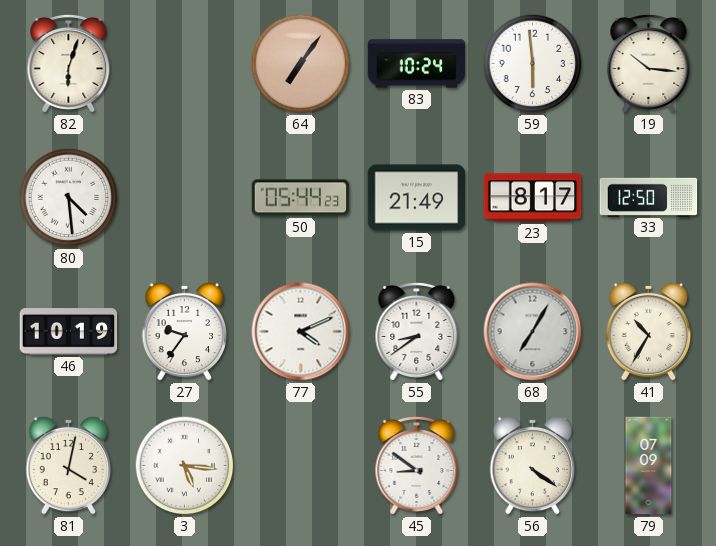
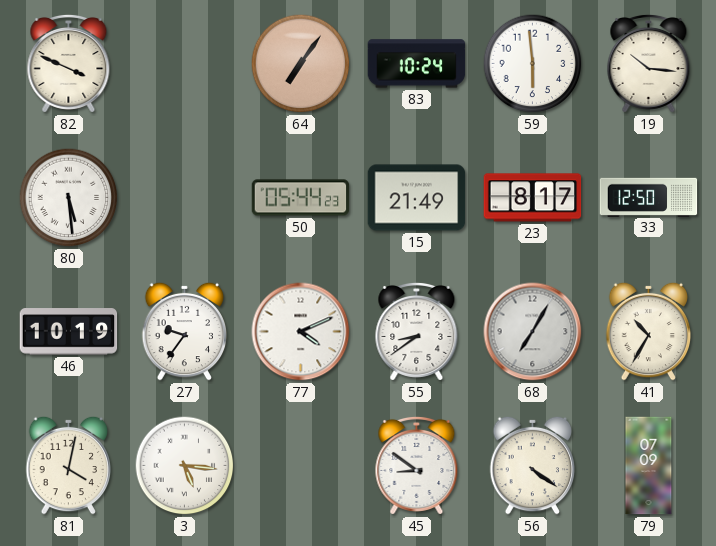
82: 6:03 -> 3:49 (69, 63)
80: 4:29 -> 5:29 (69, 198)
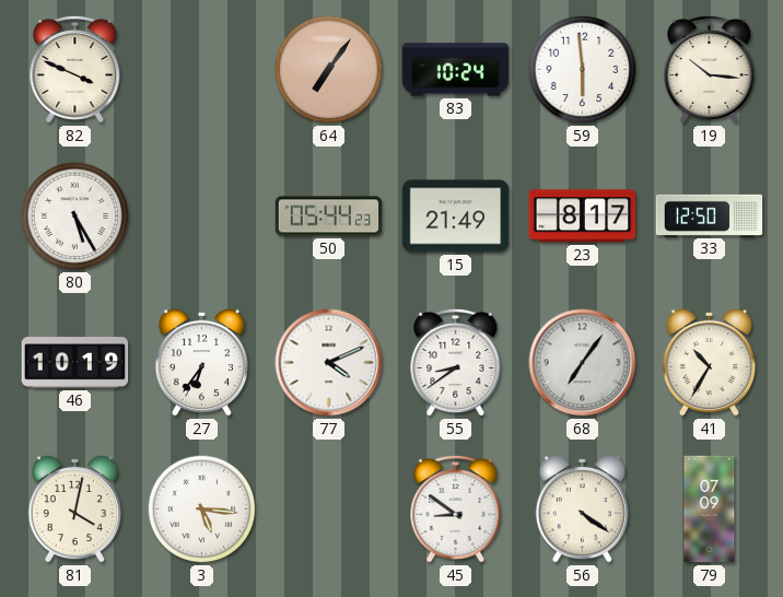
80: 5:29 -> 5:25 (75, 216)
27: 9:36 -> 6:36 (202, 362)
68: 7:05 -> 7:06 (583, 363)
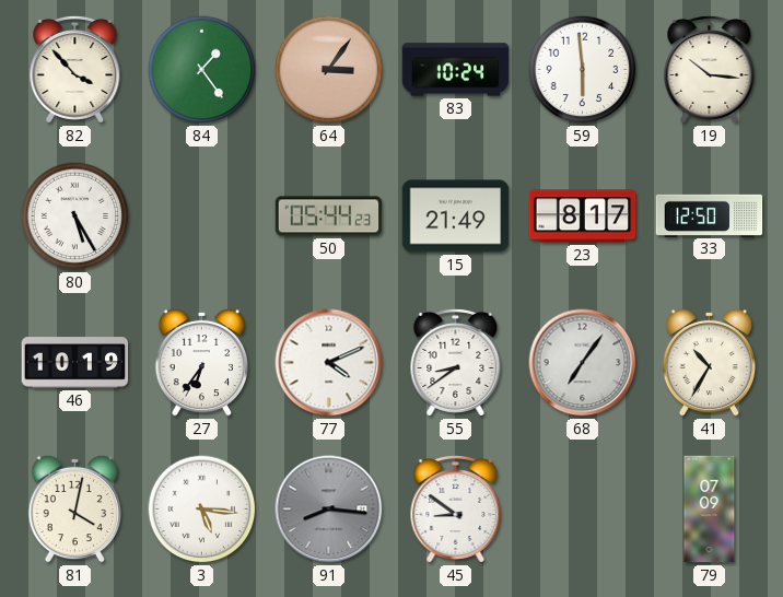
82: 3:49 -> 3:53 (75, 69)
84: none -> 1:24 (202, 70)
64: 7:06 -> 3:06 (329, 70)
91: none -> 8:16 (329, 510)
56: 4:21 -> none (583, 508)
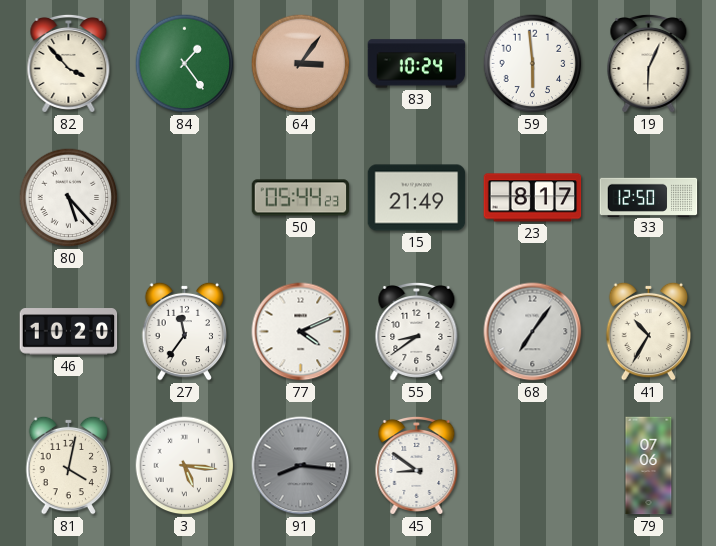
19: 10:16 -> 6:04 (649, 63)
80: 5:25 -> 5:23 (69, 198)
46: 10:19 -> 10:20 (69, 332)
27: 6:36 -> 11:36 (185, 331)
79: 07:09 -> 07:06 (649, 466)
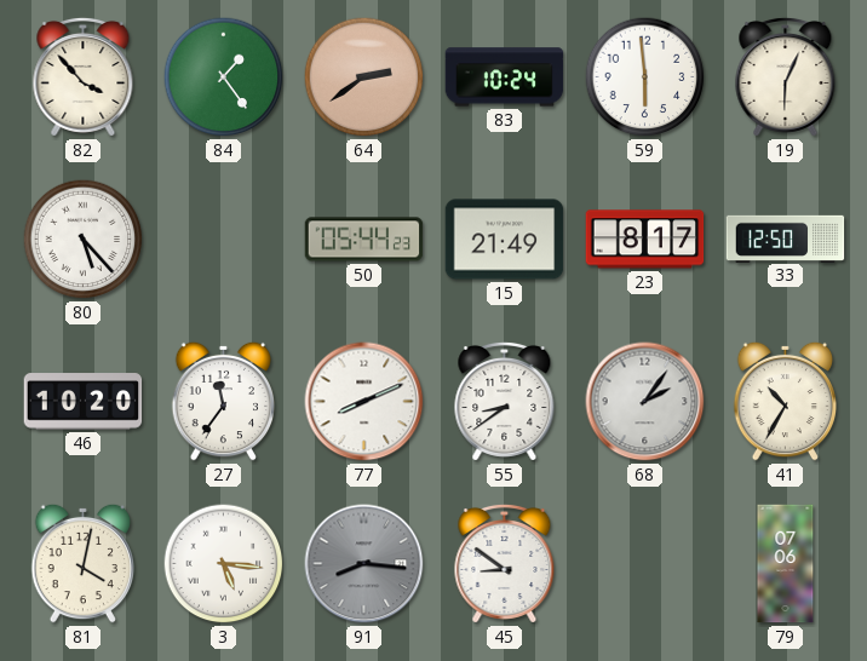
64: 3:06 -> 2:39 (364, 77)
77: 4:11 -> 8:11 (364, 402)
68: 7:06 -> 2:06 (645, 402)
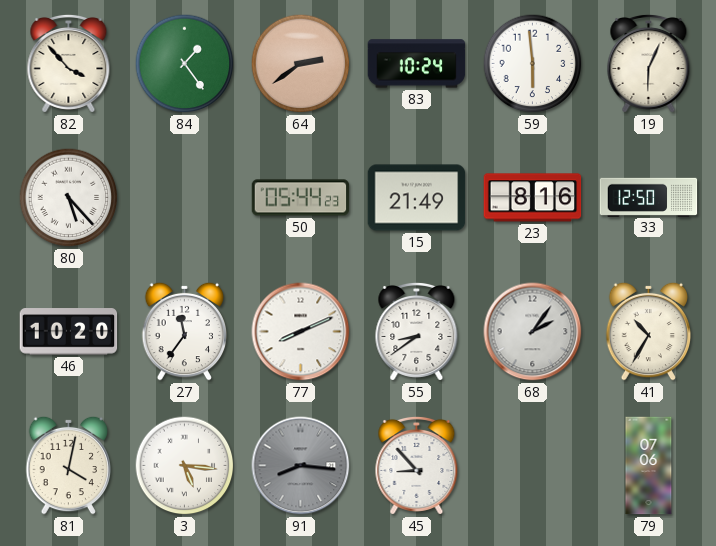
23: 8:17 -> 8:16 (533, 198)
45: 8:51 -> 8:53 (417, 465)
